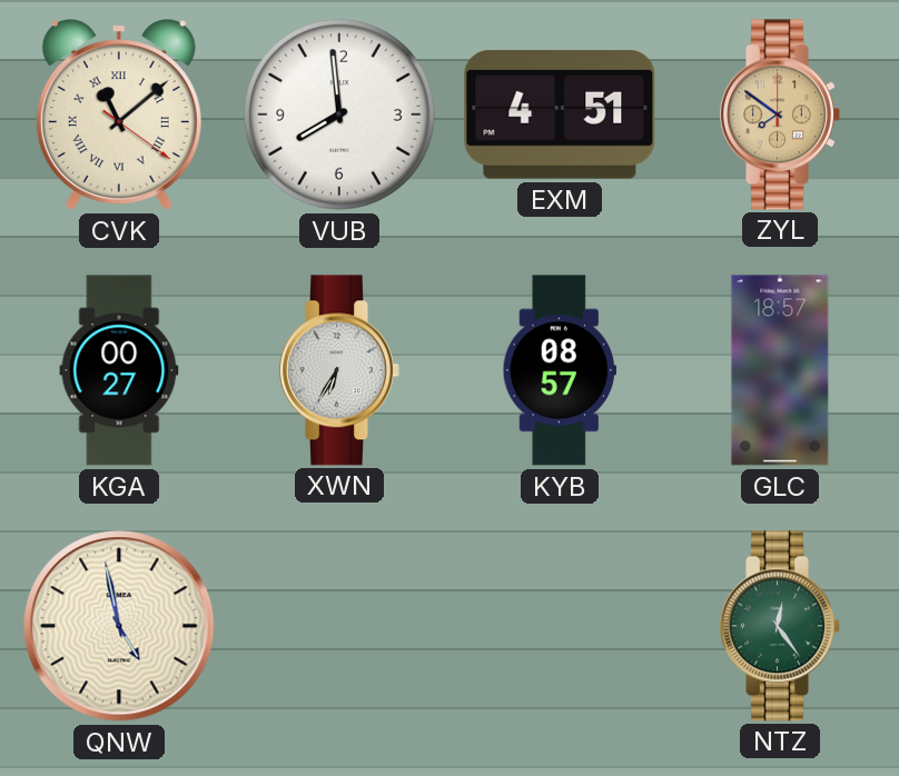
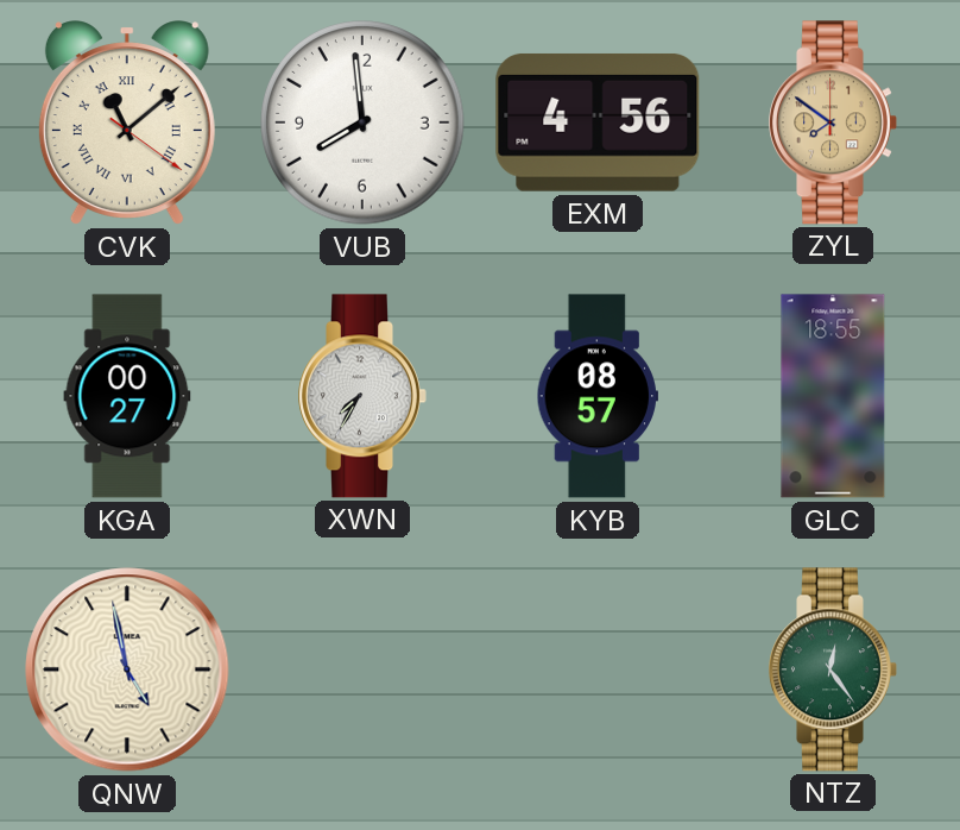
EXM: 4:51 -> 4:56 (598, 122)
XWN: 6:35 -> 7:35 (362, 396)
GLC: 18:57 -> 18:55 (833, 396)
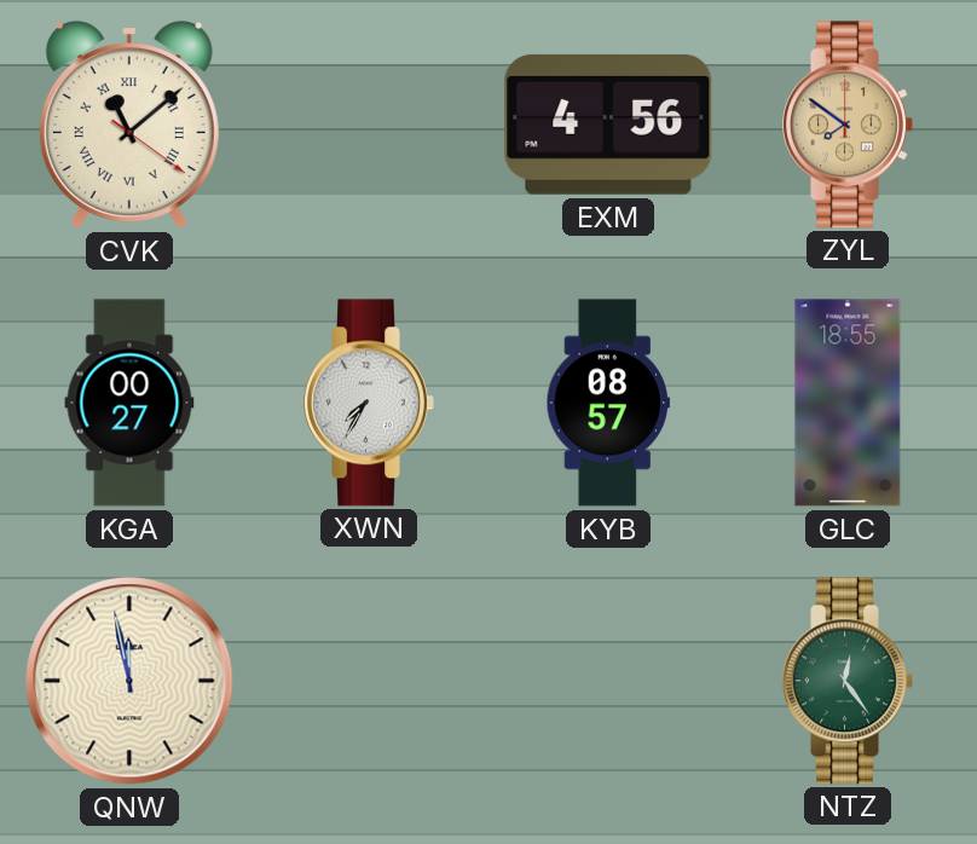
VUB: 7:59 -> none (362, 122)
QNW: 4:58 -> 11:58 (129, 681)
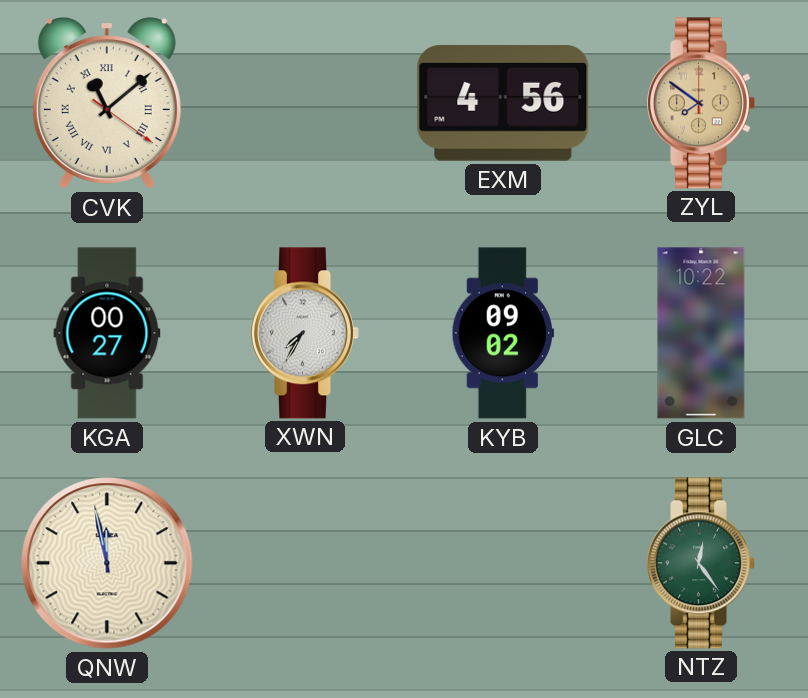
KYB: 08:57 -> 09:02 (502, 333)
GLC: 18:55 -> 10:22 (701, 333)
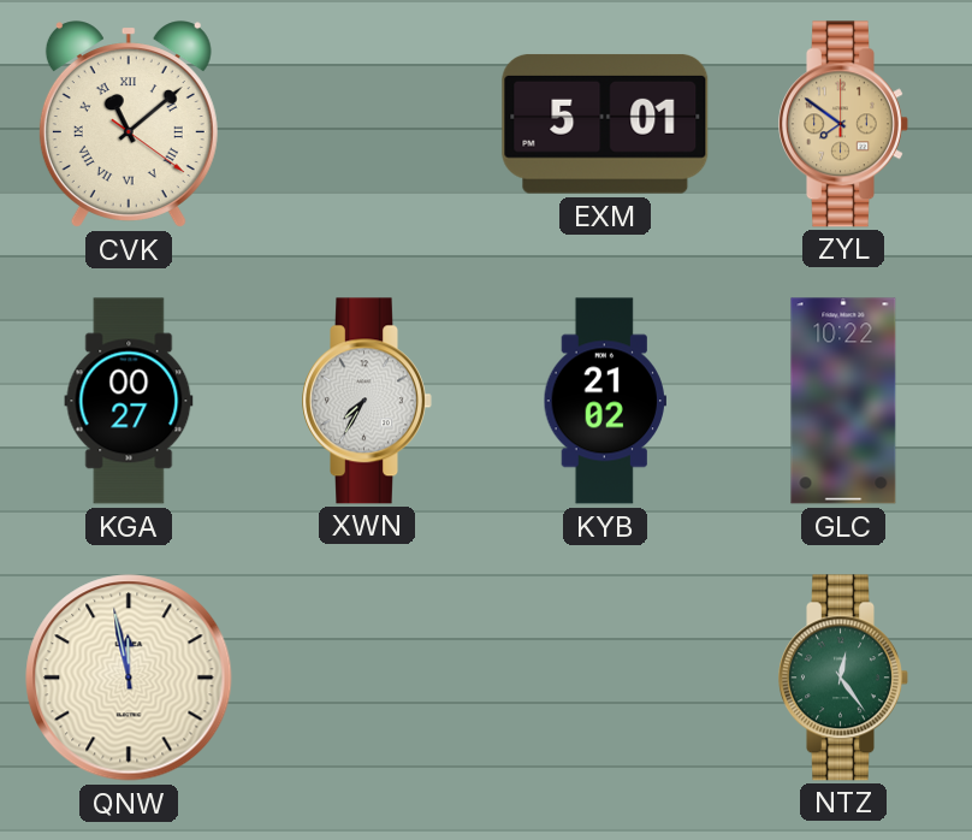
EXM: 4:56 -> 5:01 (605, 124)
KYB: 09:02 -> 21:02 (604, 401)
